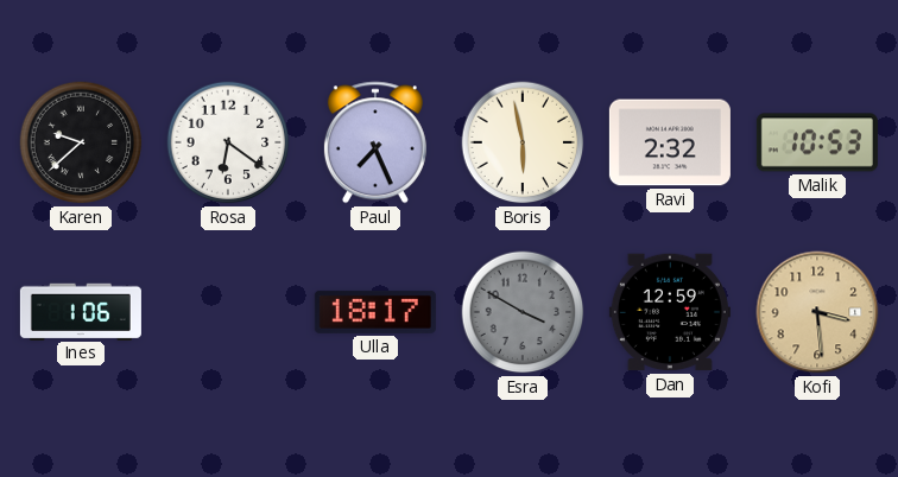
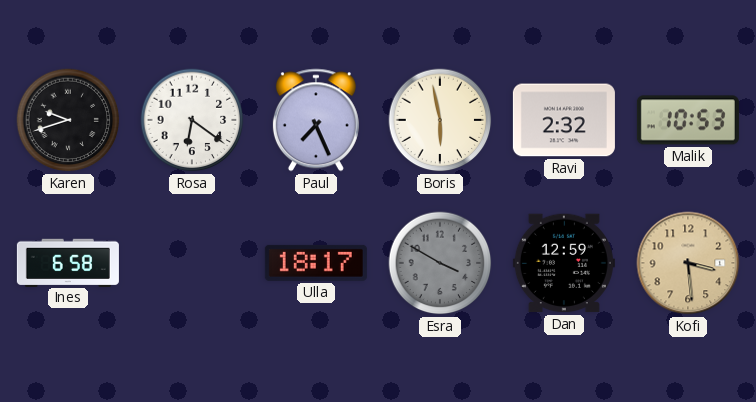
Karen: 9:38 -> 9:42 (68, 120)
Ines: 1:06 -> 6:58 (68, 262)
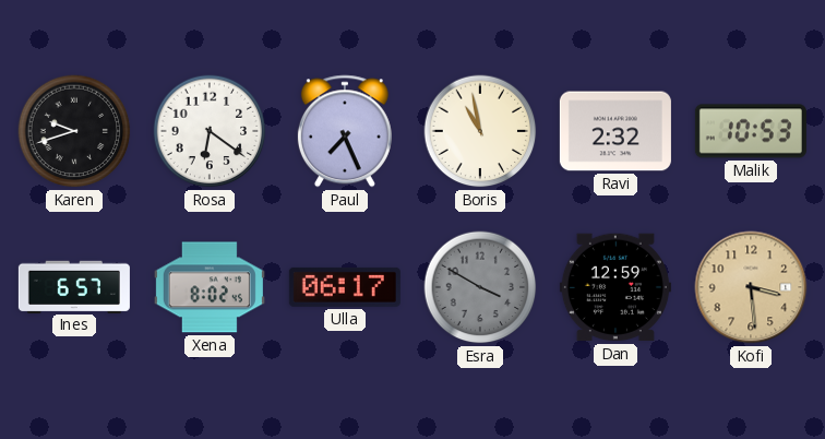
Boris: 5:58 -> 10:58 (480, 131)
Ines: 6:58 -> 6:57 (74, 286)
Xena: none -> 8:02 (210, 287)
Ulla: 18:17 -> 06:17 (345, 287)
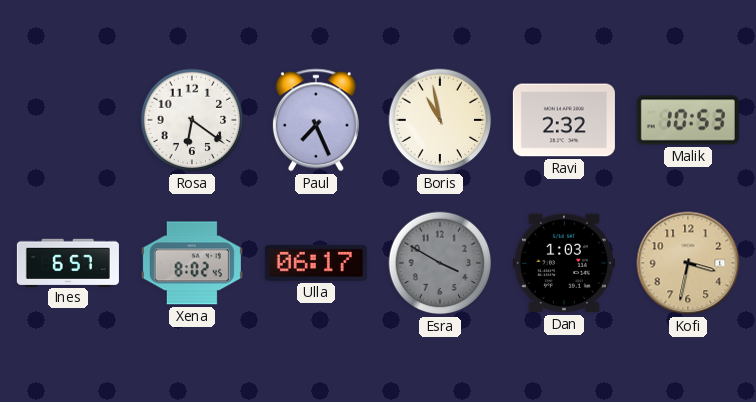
Karen: 9:42 -> none (74, 131)
Dan: 12:59 -> 1:03 (564, 263)
Kofi: 3:29 -> 3:32 (688, 263)
